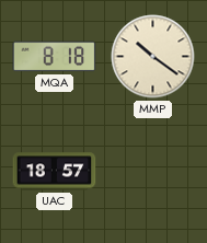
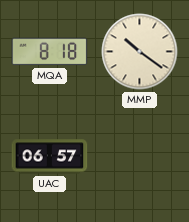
UAC: 18:57 -> 06:57 (50, 157)
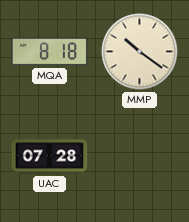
UAC: 06:57 -> 07:28 (50, 157)
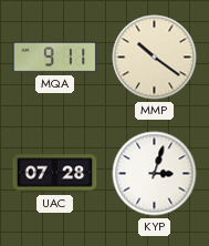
MQA: 8:18 -> 9:11 (55, 58)
KYP: none -> 3:03 (155, 174)
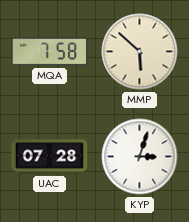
MQA: 9:11 -> 7:58 (50, 52)
MMP: 10:21 -> 5:52 (140, 52)
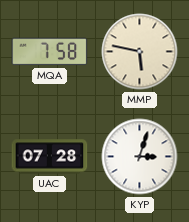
MMP: 5:52 -> 5:47 (140, 52)
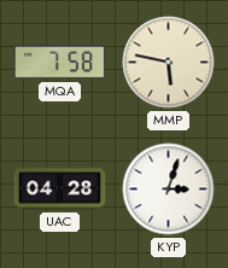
UAC: 07:28 -> 04:28 (60, 190)
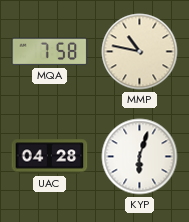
MMP: 5:47 -> 10:47 (140, 52)
KYP: 3:03 -> 6:03 (140, 157)
